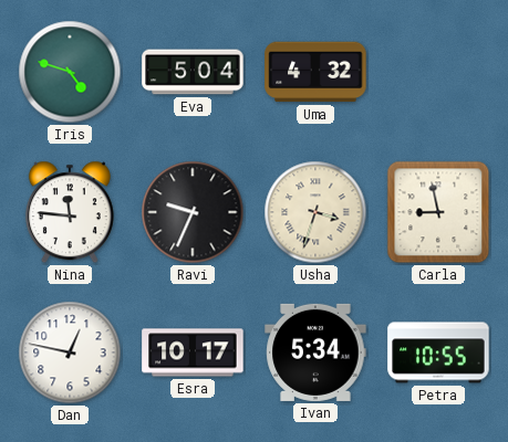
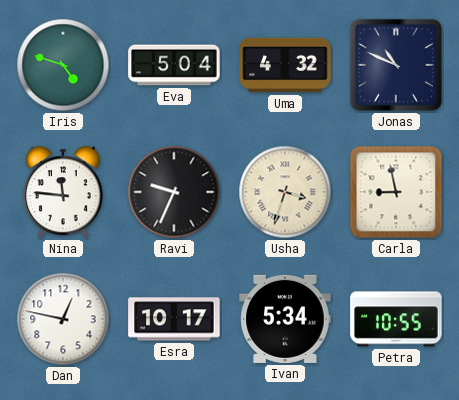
Jonas: none -> 10:49 (396, 65)
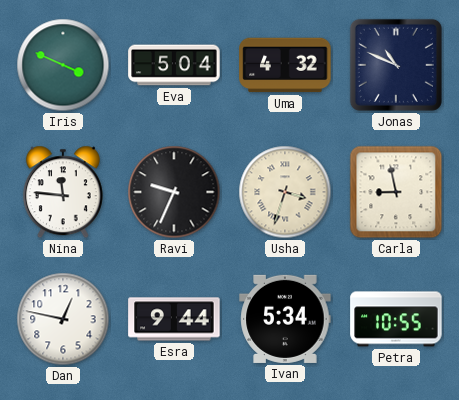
Iris: 4:48 -> 3:49 (63, 65)
Esra: 10:17 -> 9:44 (174, 319)
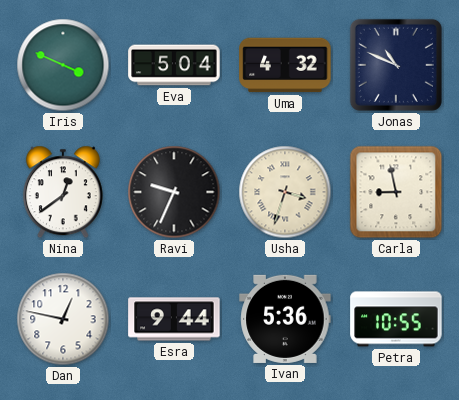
Nina: 11:46 -> 12:39 (63, 192)
Ivan: 5:34 -> 5:36 (285, 319)
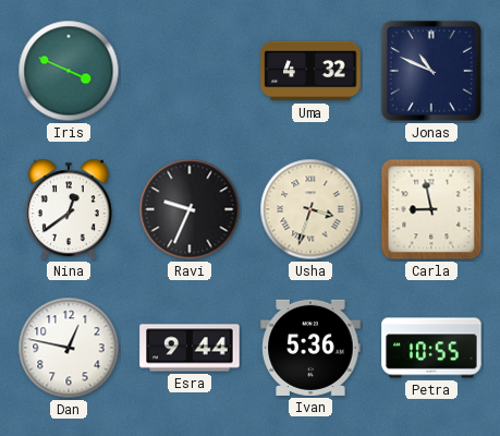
Eva: 5:04 -> none (174, 65)
